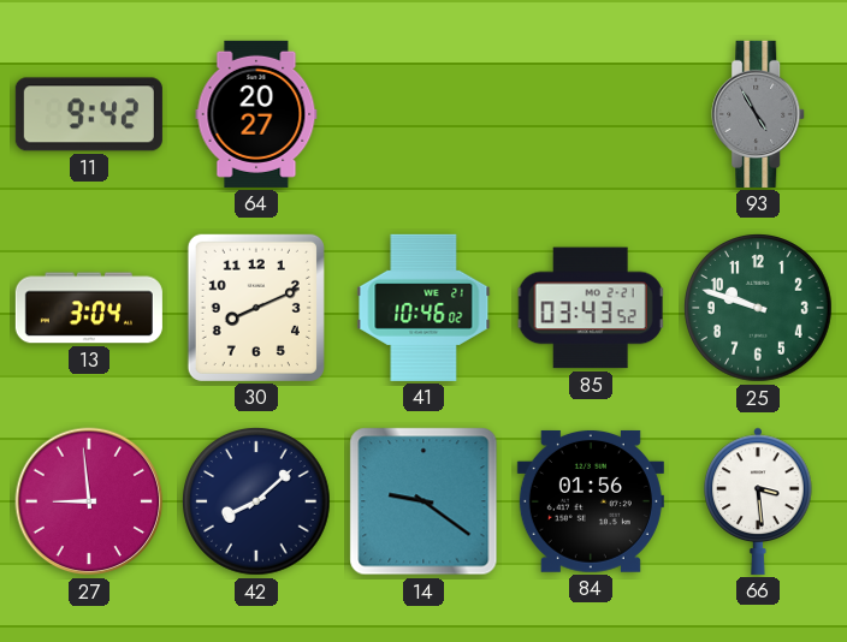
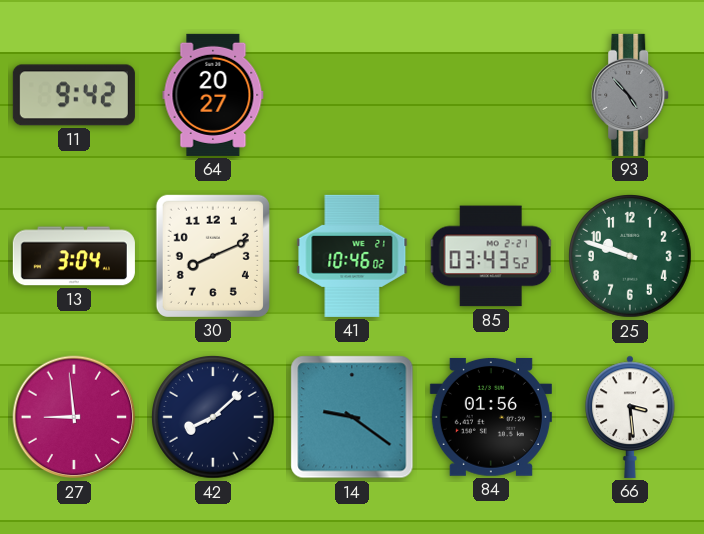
93: 4:55 -> 4:53 (631, 95)
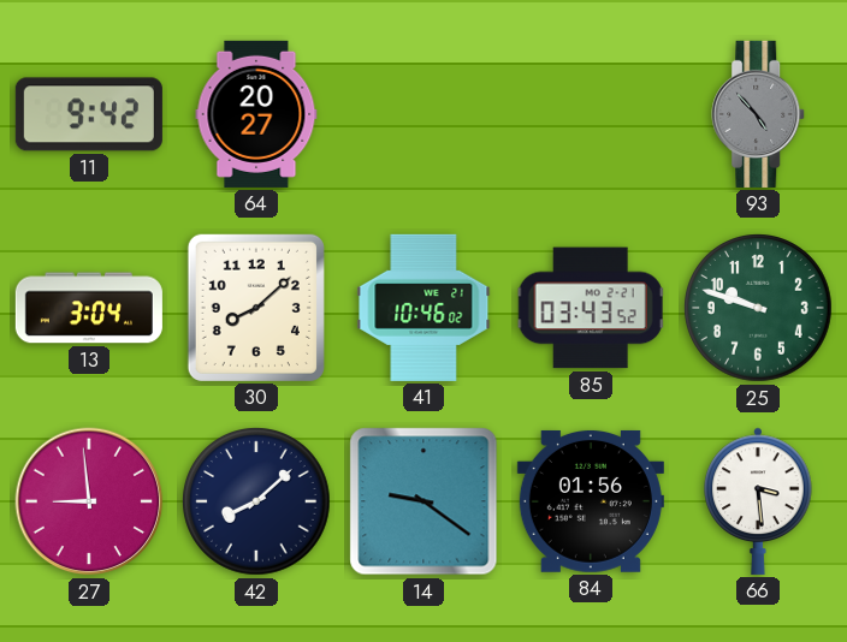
30: 8:11 -> 8:08 (256, 308)
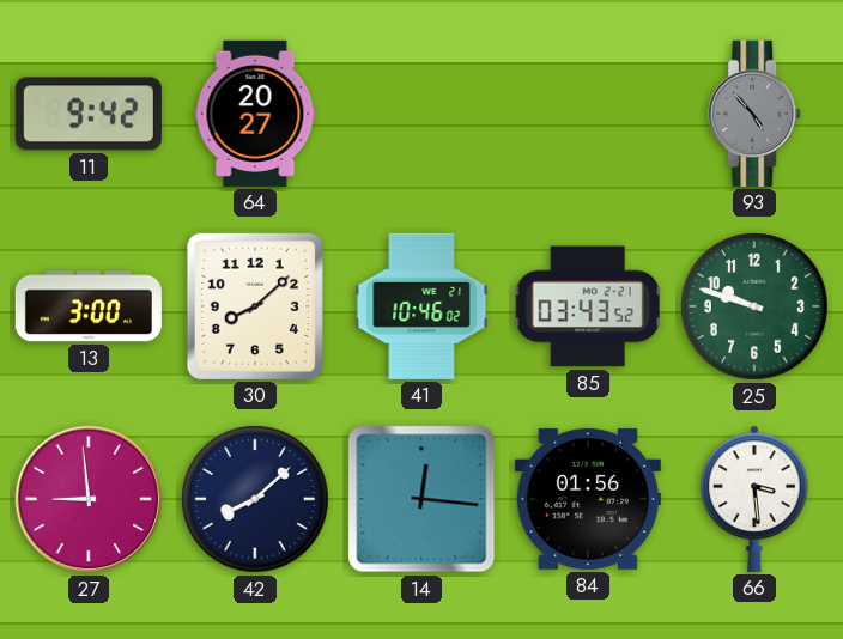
13: 3:04 -> 3:00 (89, 306)
14: 9:21 -> 12:16 (421, 499)
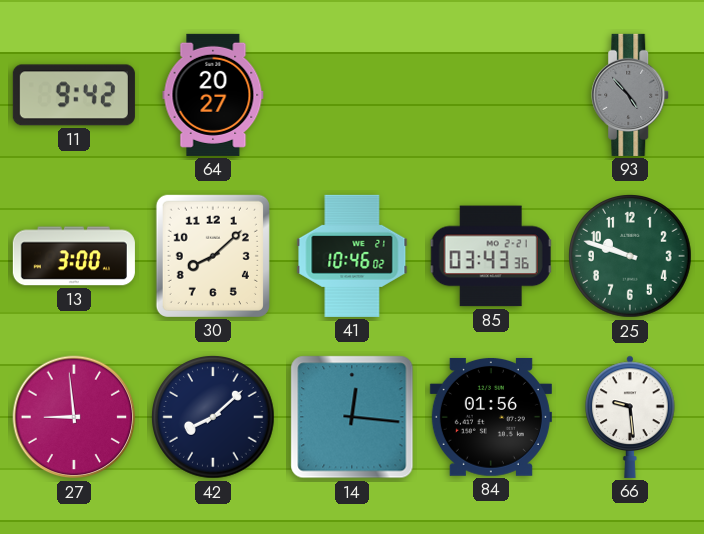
85: 03:43:52 -> 03:43:36 (491, 256)
66: 3:29 -> 9:29 (630, 417)
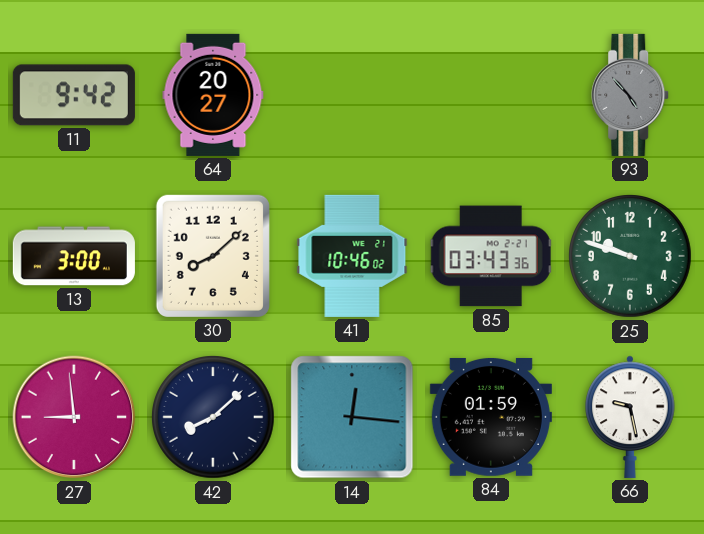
84: 01:56 -> 01:59 (491, 417)
66: 9:29 -> 9:28 (630, 417)
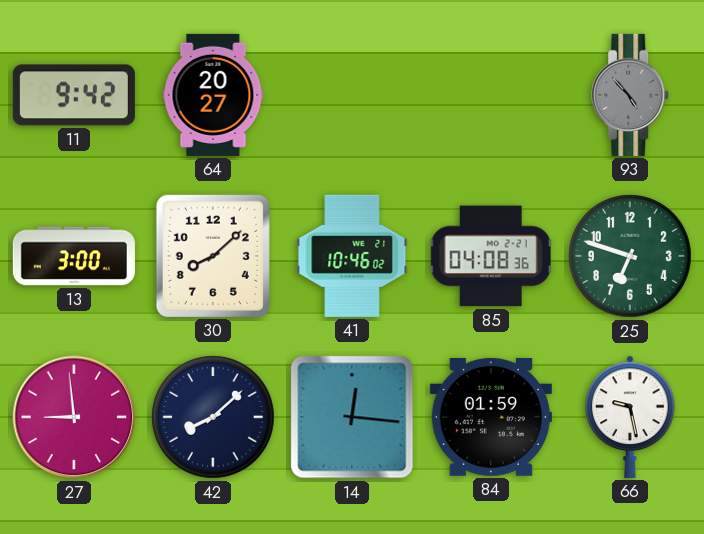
85: 03:43 -> 04:08 (491, 256)
25: 9:48 -> 6:48 (630, 256)
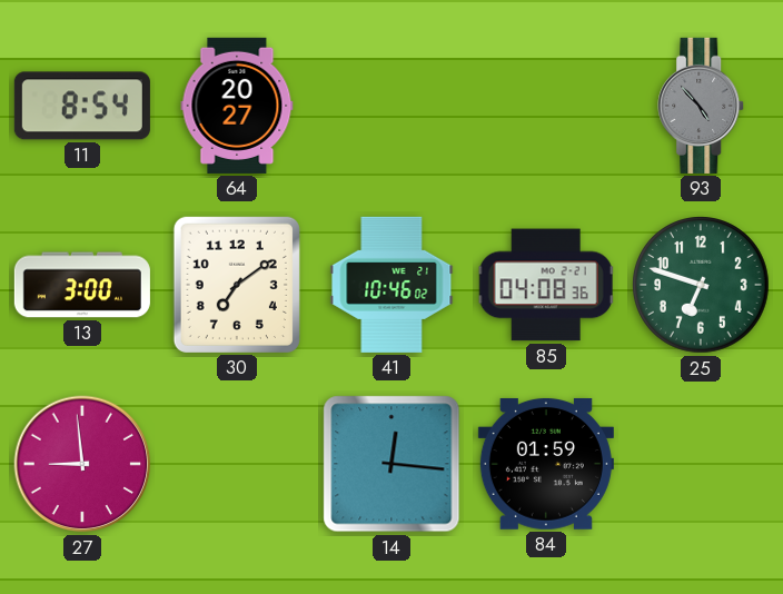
11: 9:42 -> 8:54 (82, 106)
30: 8:08 -> 7:09 (237, 285)
42: 8:08 -> none (213, 417)
66: 9:28 -> none (630, 417)
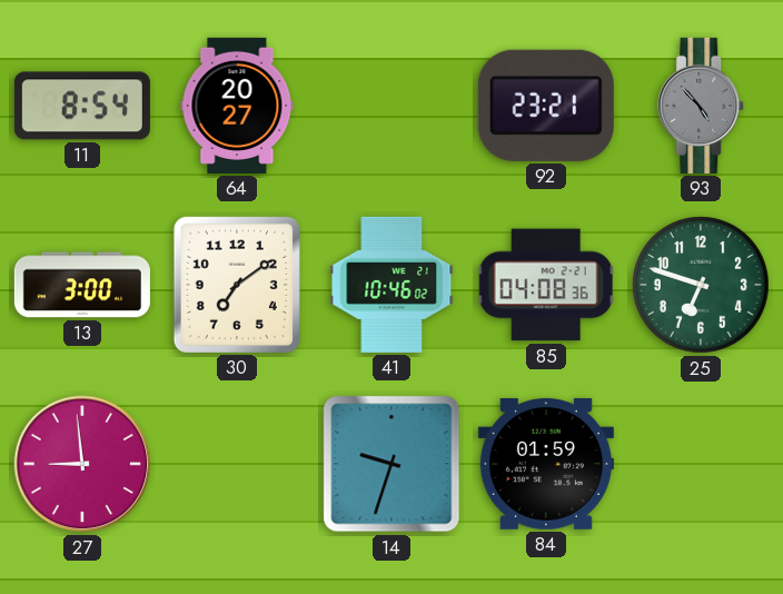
92: none -> 23:21 (546, 106)
14: 12:16 -> 9:33 (391, 464)
